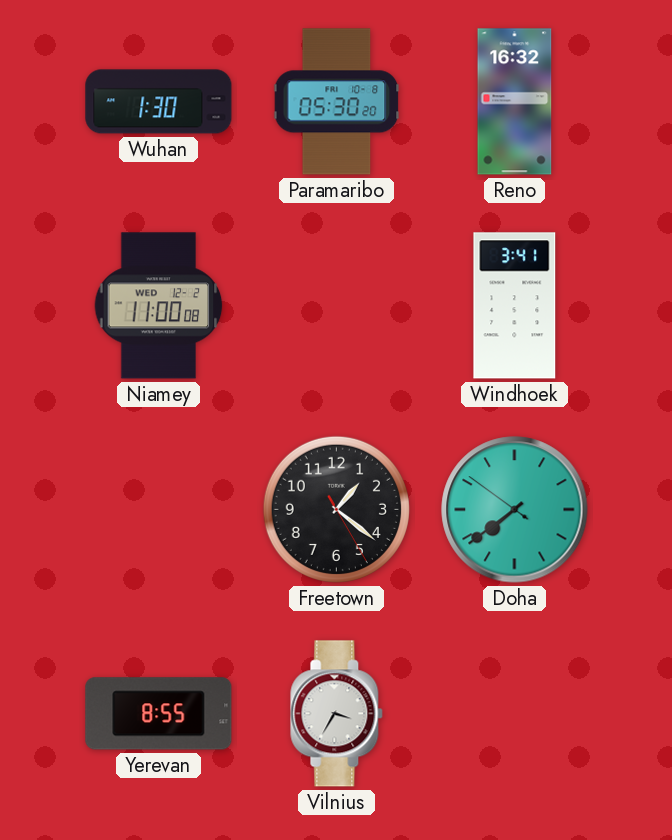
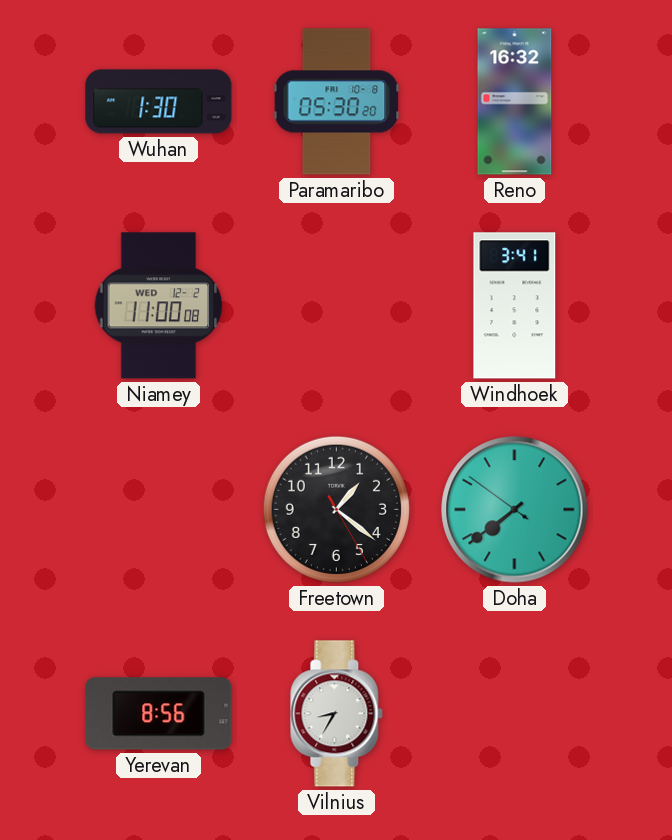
Yerevan: 8:55 -> 8:56 (159, 714)
Vilnius: 3:35 -> 8:35 (337, 714)
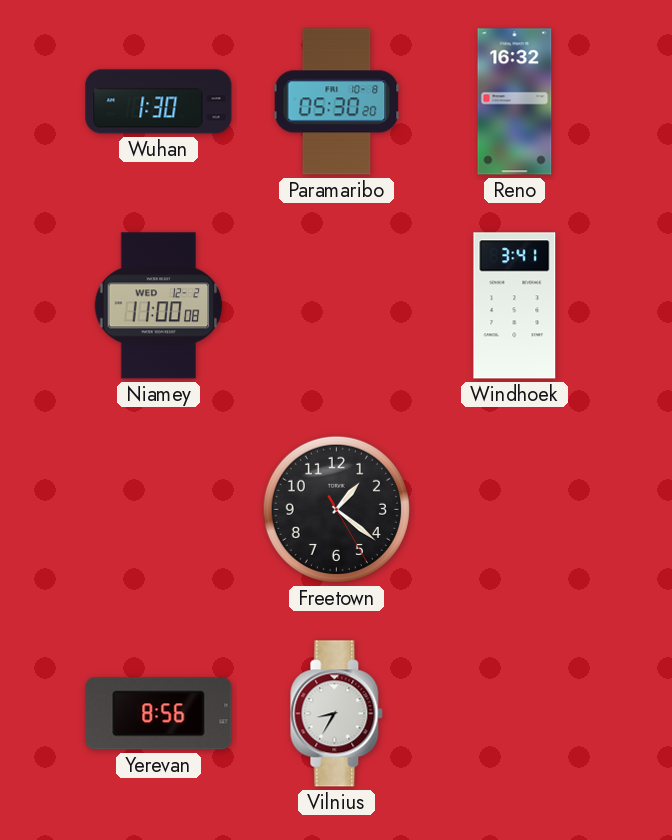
Doha: 7:38 -> none (515, 510)
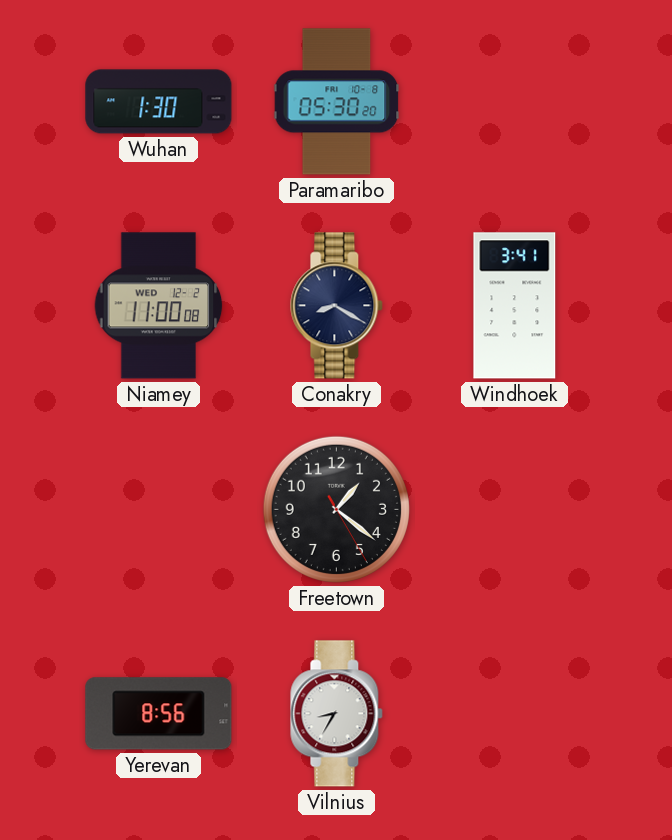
Reno: 16:32 -> none (515, 102)
Conakry: none -> 8:20 (337, 306)
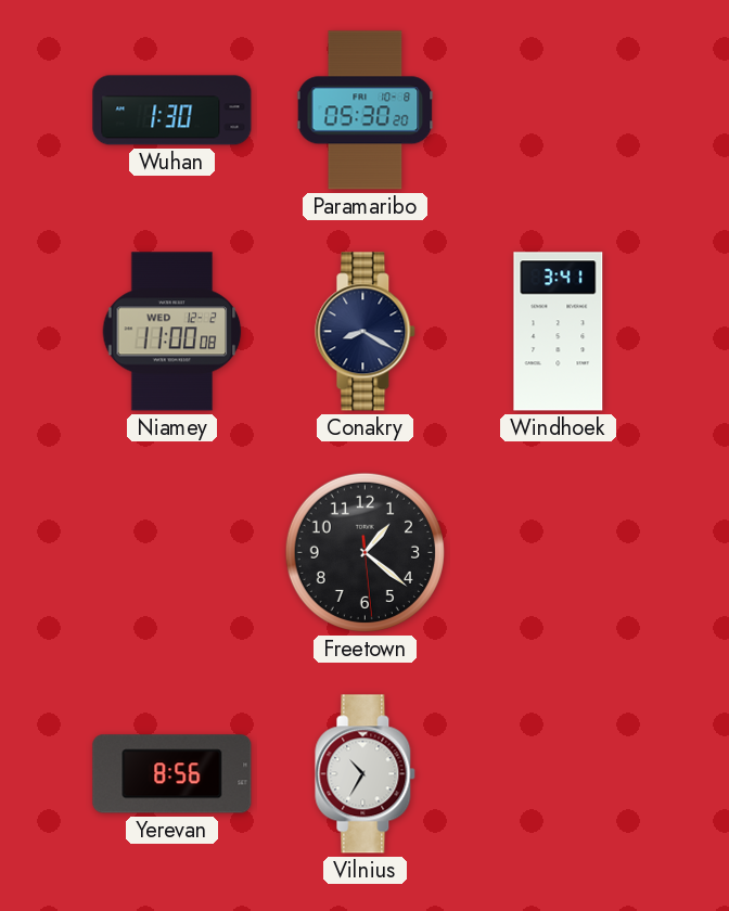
Freetown: 1:21:25 -> 1:21:29 (364, 552)
Vilnius: 8:35 -> 10:35 (366, 774)
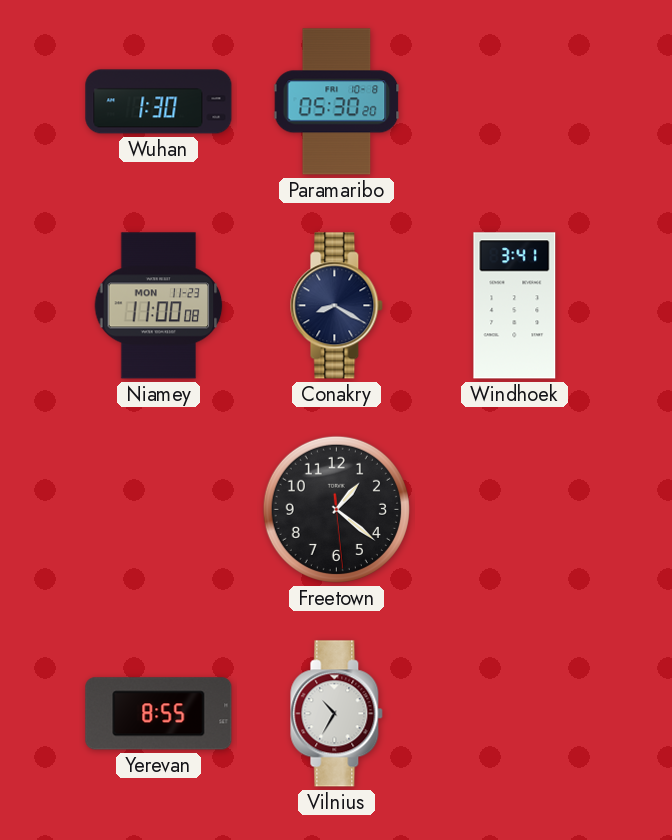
Niamey date: WED 12-2 -> MON 11-23 (159, 306)
Yerevan: 8:56 -> 8:55 (159, 714)
